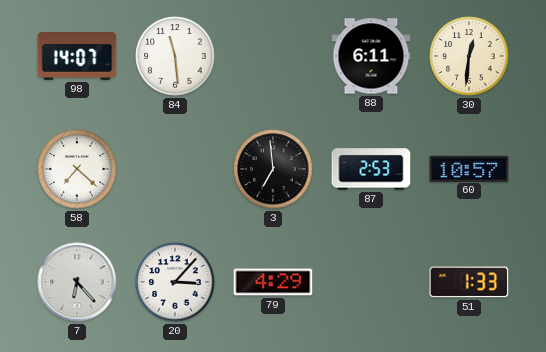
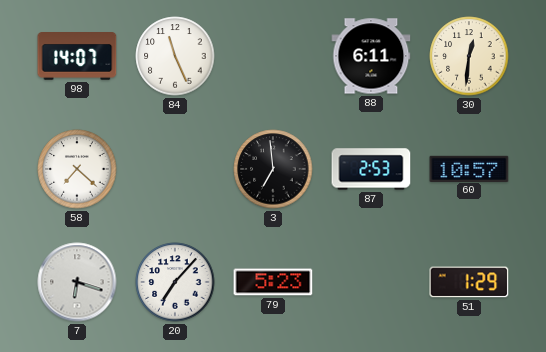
84: 11:29 -> 11:26 (175, 56)
7: 6:23 -> 6:18 (77, 282)
20: 3:07 -> 7:07 (175, 282)
79: 4:29 -> 5:23 (273, 282)
51: 1:33 -> 1:29 (469, 282)
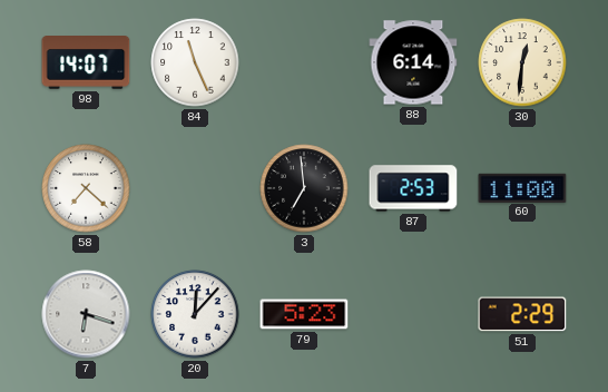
88: 6:11 -> 6:14 (413, 62)
60: 10:57 -> 11:00 (522, 187)
20: 7:07 -> 12:07 (195, 314)
51: 1:29 -> 2:29 (522, 314)
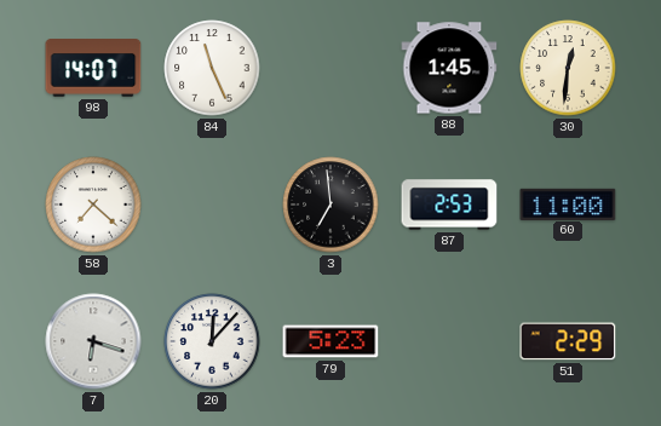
88: 6:14 -> 1:45 (449, 68)
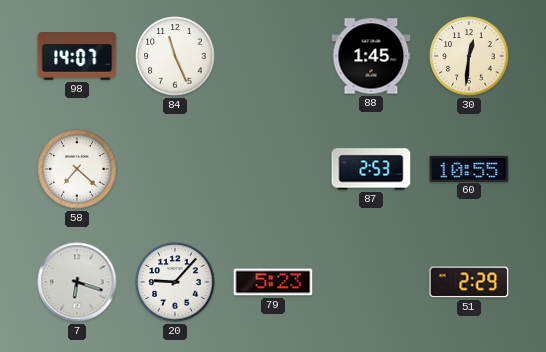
3: 6:59 -> none (330, 205)
60: 11:00 -> 10:55 (469, 168)
20: 12:07 -> 9:07 (175, 282)
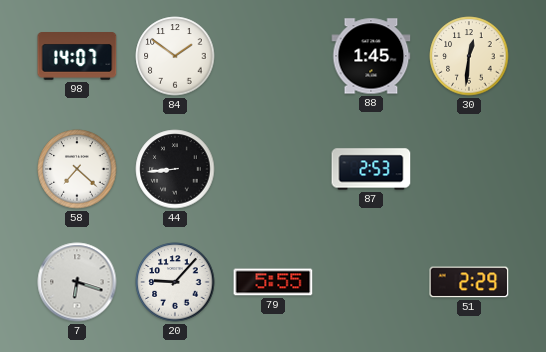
84: 11:26 -> 1:51 (175, 56)
44: none -> 8:44 (175, 169)
60: 10:55 -> none (469, 168)
79: 5:23 -> 5:55 (273, 282)
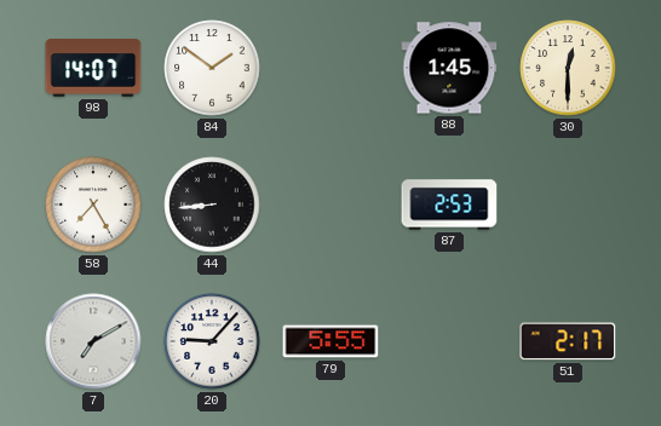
30: 12:31 -> 12:30 (568, 68)
58: 7:22 -> 7:25 (93, 205)
7: 6:18 -> 7:10 (93, 341)
51: 2:29 -> 2:17 (568, 341)
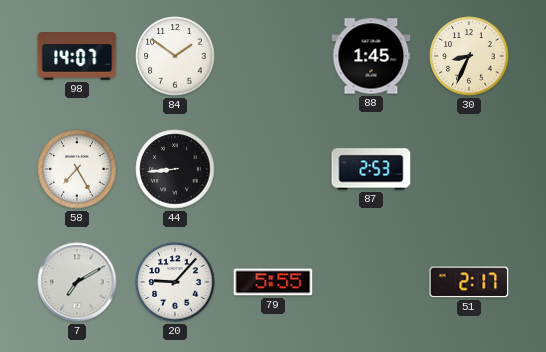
30: 12:30 -> 8:34 (469, 56)
